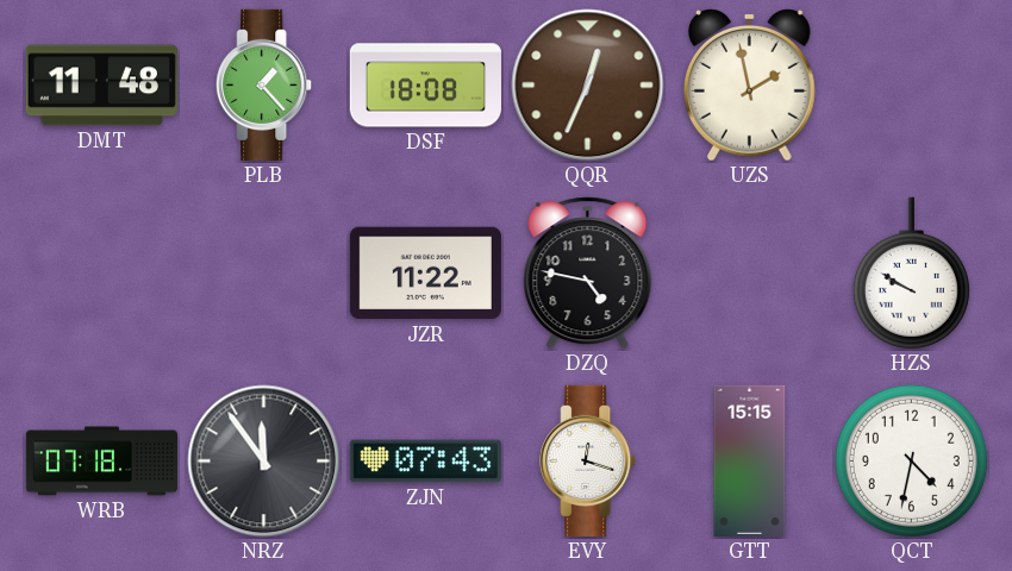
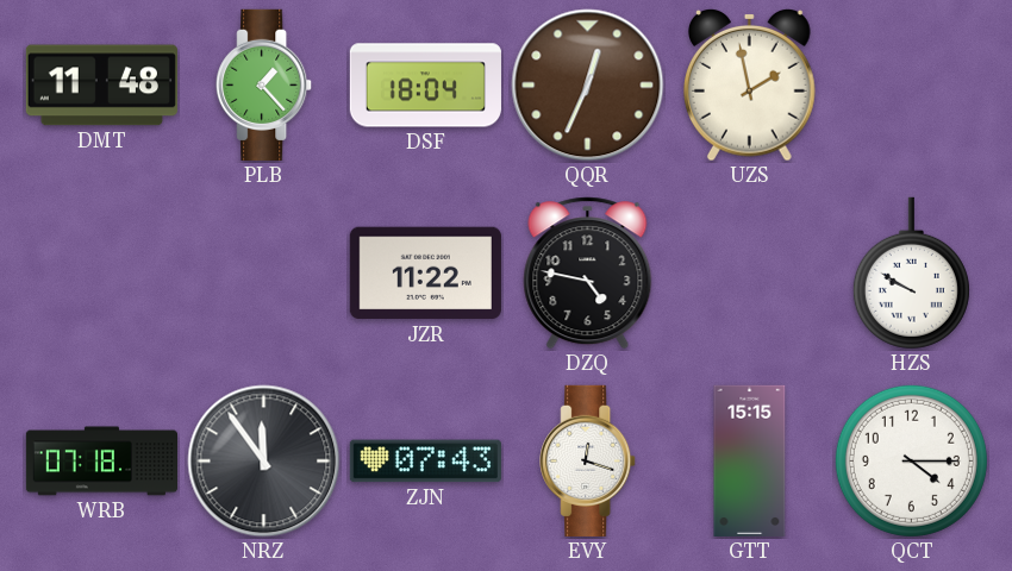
DSF: 18:08 -> 18:04 (425, 86)
QCT: 4:32 -> 4:15 (911, 460)
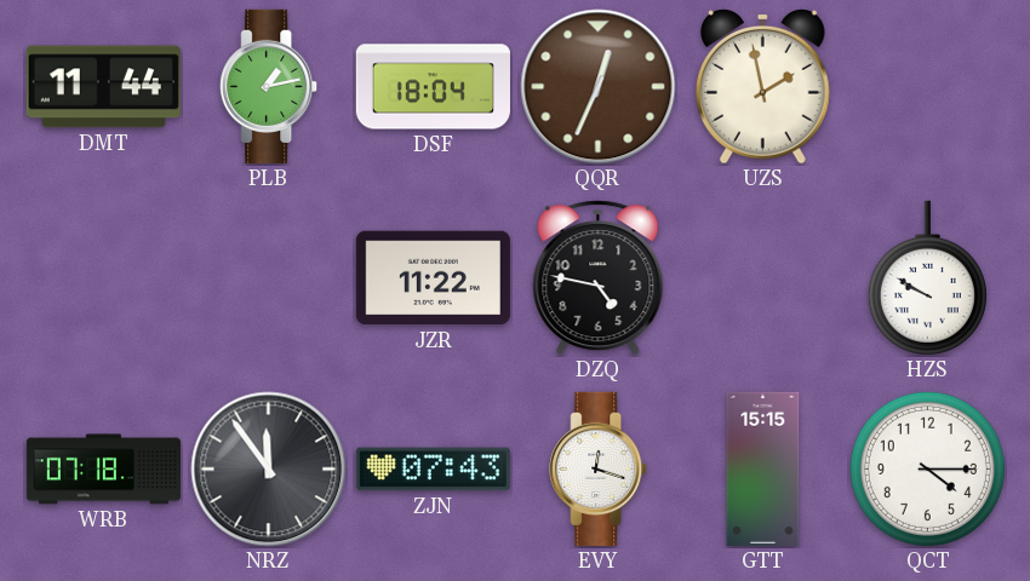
DMT: 11:48 -> 11:44 (103, 87)
PLB: 1:23 -> 1:13 (269, 86)
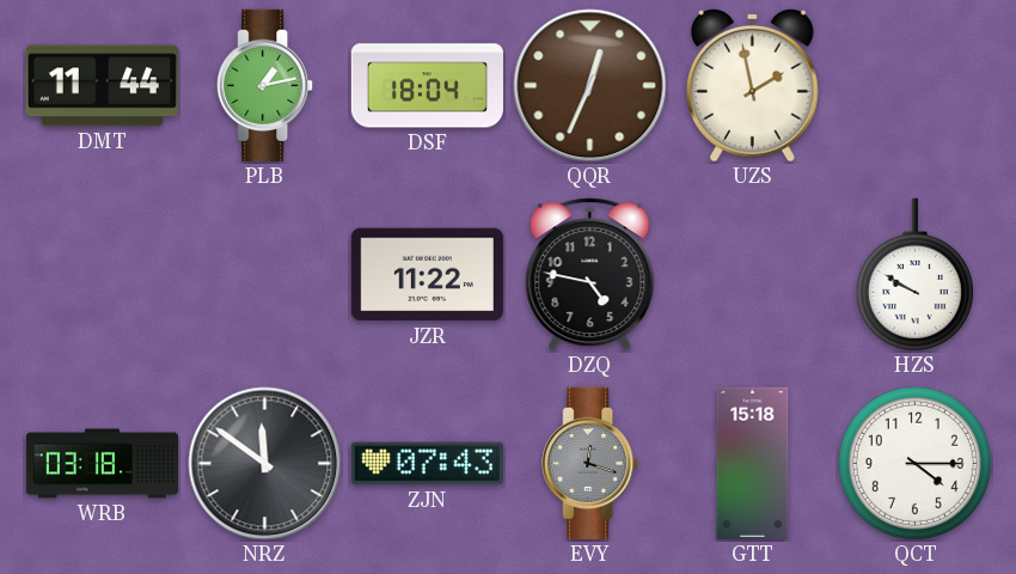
WRB: 07:18 -> 03:18 (102, 464)
NRZ: 11:54 -> 11:51 (265, 464)
EVY dial: white -> grey (590, 463)
GTT: 15:15 -> 15:18 (753, 463)
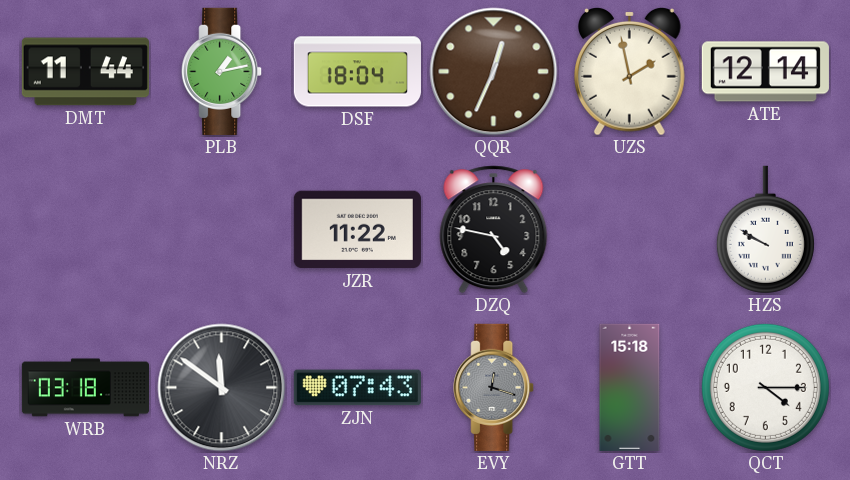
ATE: none -> 12:14 (765, 72)
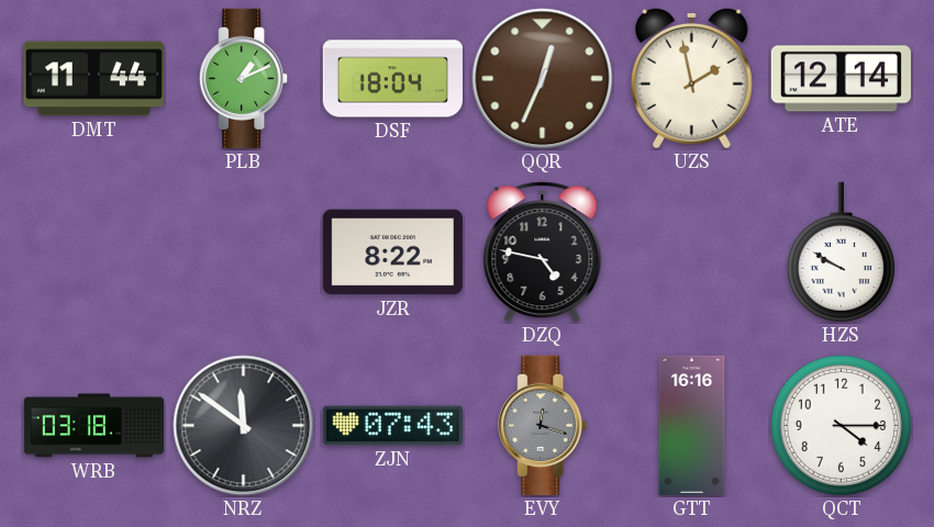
PLB: 1:13 -> 1:11 (244, 78)
JZR: 11:22 -> 8:22 (392, 253)
GTT: 15:18 -> 16:16 (692, 425)
